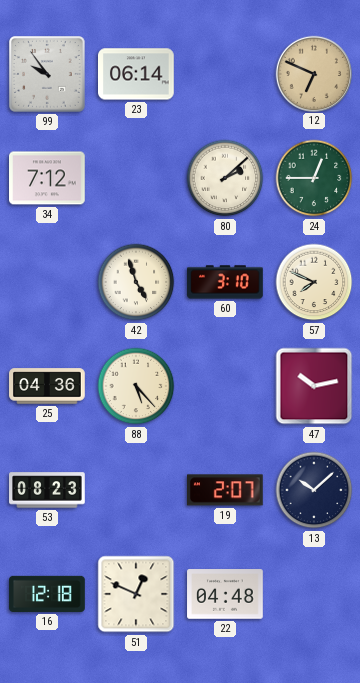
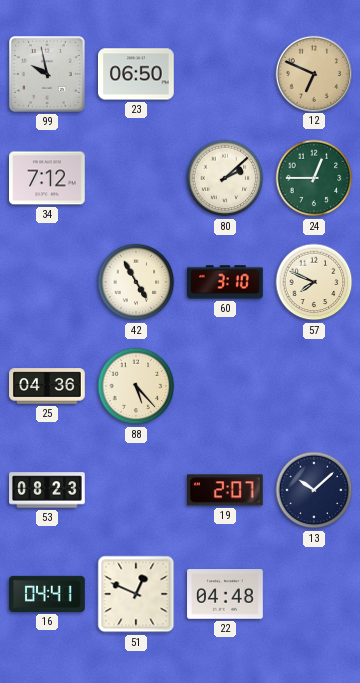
99: 9:54 -> 9:58 (48, 75)
23: 06:14 -> 06:50 (136, 74)
42: 4:57 -> 4:55 (136, 282)
47: 10:13 -> none (314, 386)
16: 12:18 -> 04:41 (47, 594)
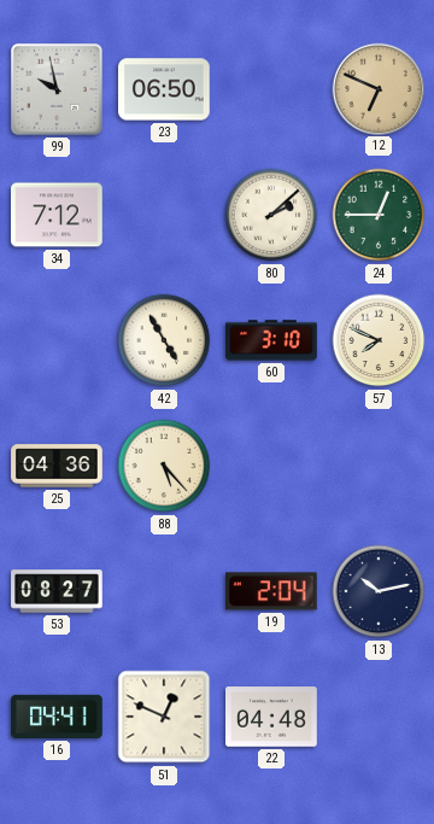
53: 08:23 -> 08:27 (57, 591)
19: 2:07 -> 2:04 (272, 591)
13: 10:08 -> 10:13 (379, 591)
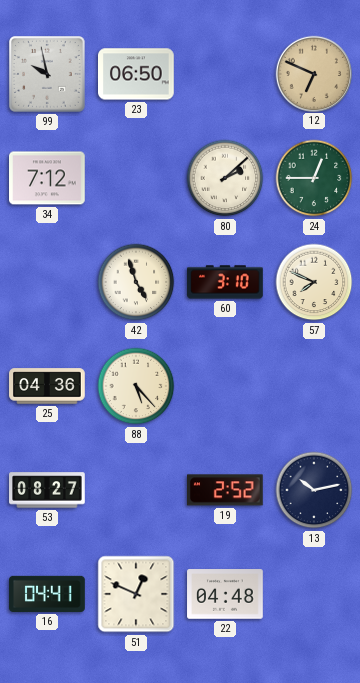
42: 4:55 -> 4:57 (136, 282)
19: 2:04 -> 2:52 (226, 490)
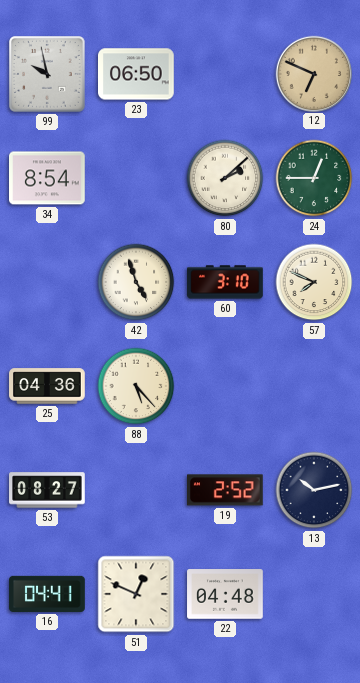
34: 7:12 -> 8:54 (47, 178)
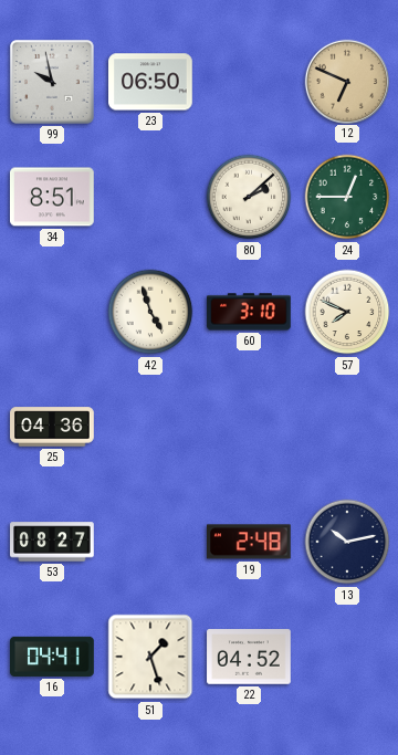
34: 8:54 -> 8:51 (52, 197)
88: 5:23 -> none (136, 386)
19: 2:52 -> 2:48 (250, 542)
51: 12:49 -> 1:27 (150, 657)
22: 04:48 -> 04:52 (249, 657)
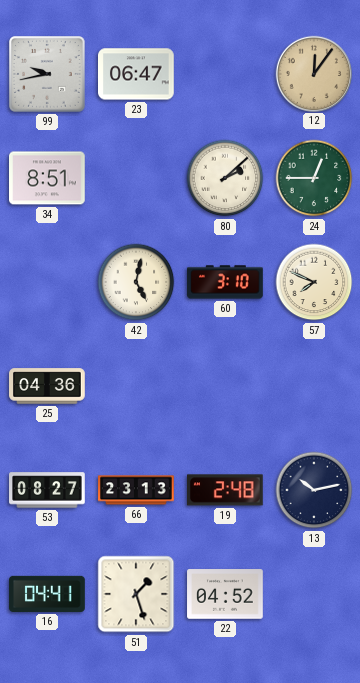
99: 9:58 -> 9:43 (48, 75)
23: 06:50 -> 06:47 (136, 74)
12: 6:49 -> 12:06 (313, 73)
42: 4:57 -> 5:02 (136, 282)
66: none -> 23:13 (136, 490)
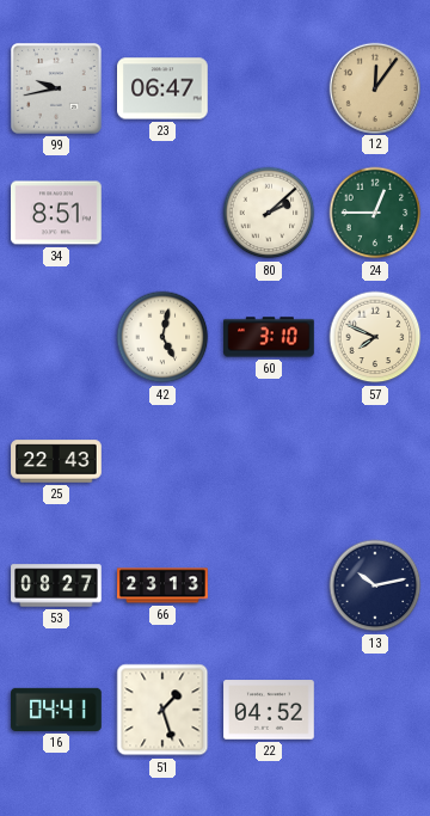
25: 04:36 -> 22:43 (56, 461)
19: 2:48 -> none (226, 490)
